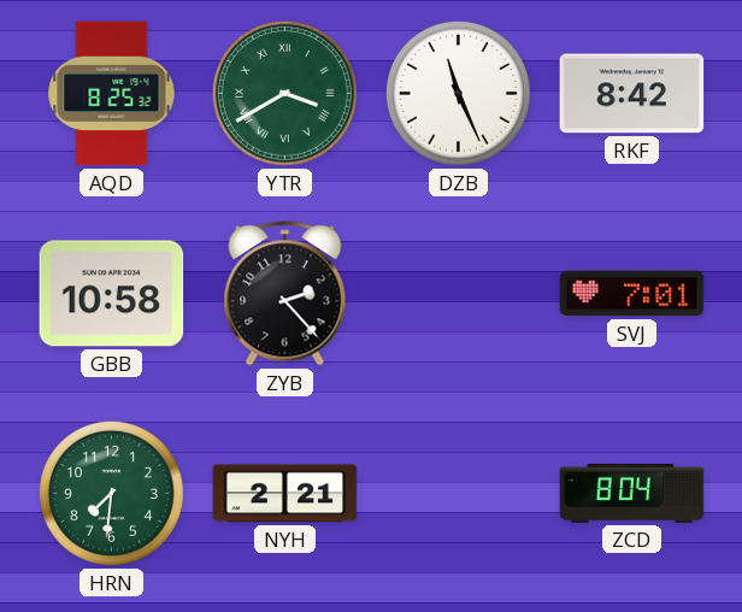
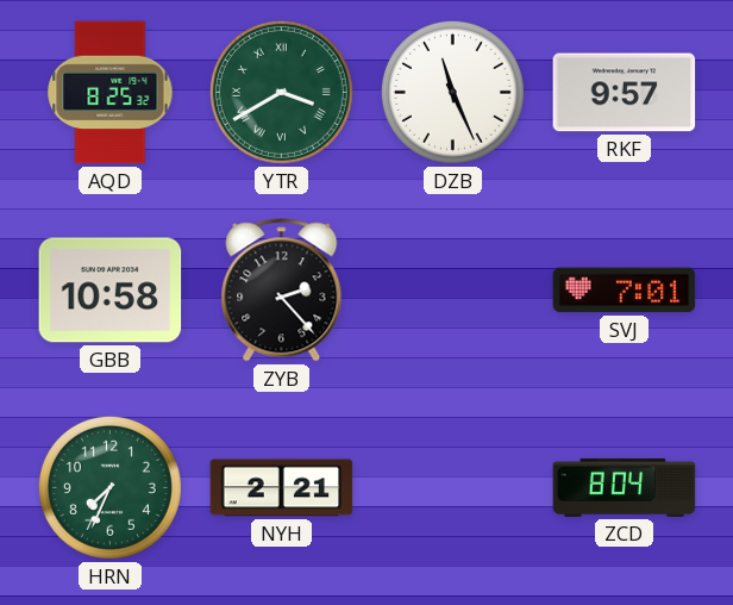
RKF: 8:42 -> 9:57 (625, 93)
HRN: 7:31 -> 7:34 (109, 487)
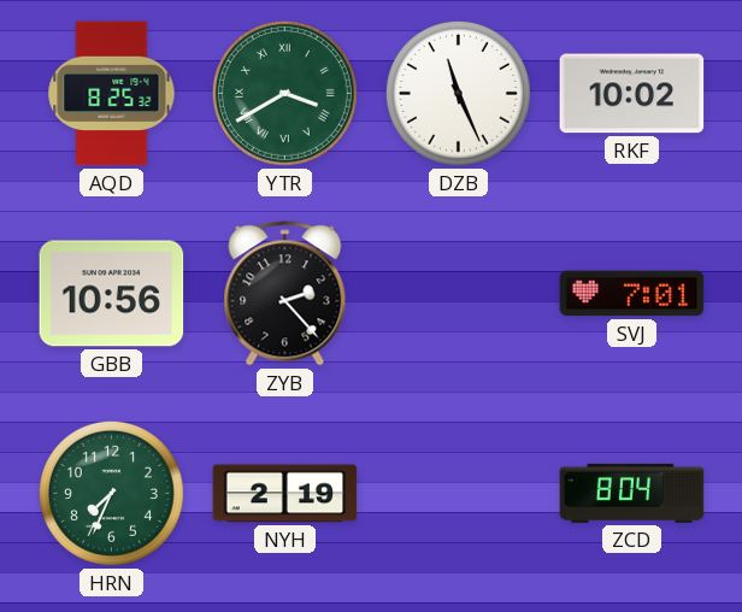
RKF: 9:57 -> 10:02 (632, 94)
GBB: 10:58 -> 10:56 (112, 294)
NYH: 2:21 -> 2:19 (285, 494)
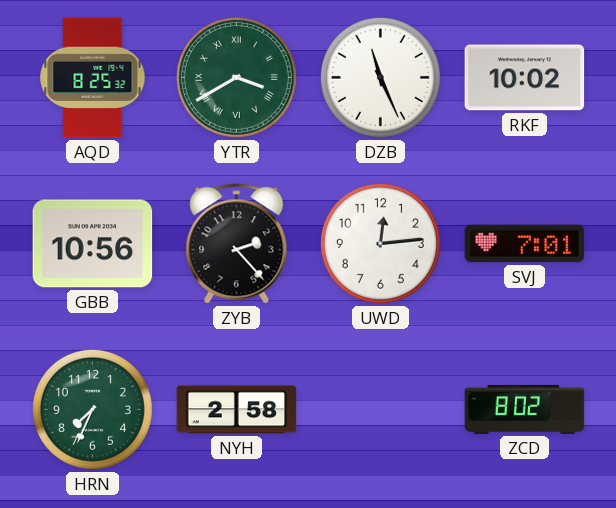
UWD: none -> 12:14 (380, 243)
NYH: 2:19 -> 2:58 (237, 410)
ZCD: 8:04 -> 8:02 (525, 409)
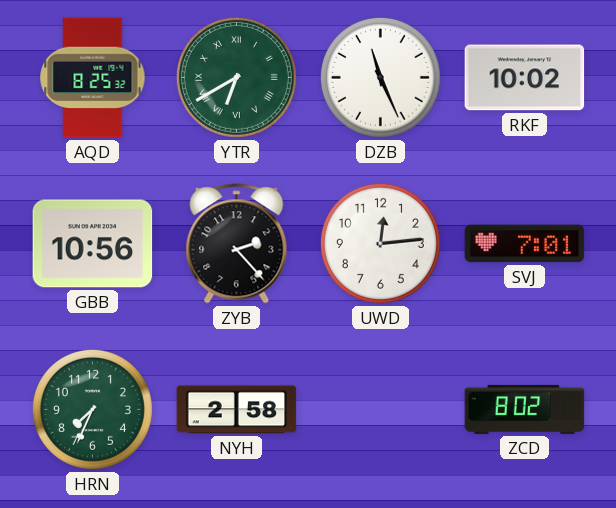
YTR: 3:40 -> 6:40 (236, 77)
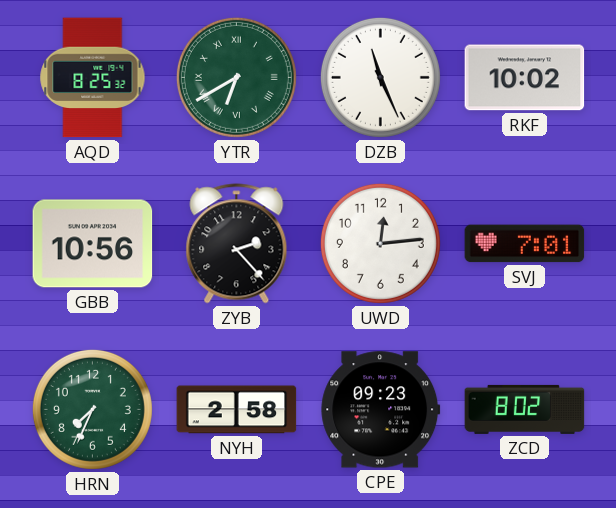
CPE: none -> 09:23 (381, 410)
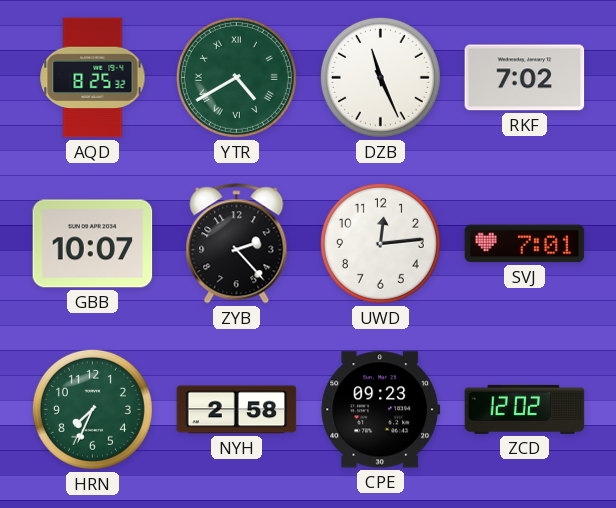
YTR: 6:40 -> 4:40 (236, 77)
RKF: 10:02 -> 7:02 (525, 78)
GBB: 10:56 -> 10:07 (93, 244)
ZCD: 8:02 -> 12:02 (525, 409)
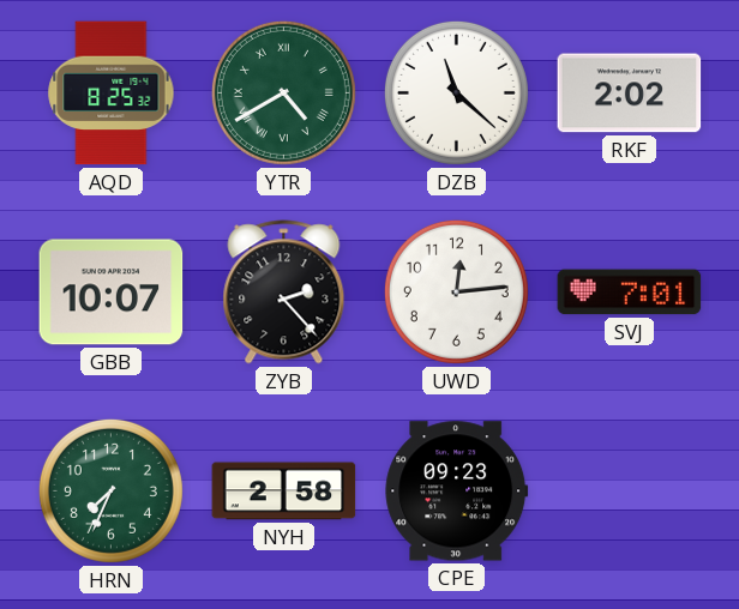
DZB: 11:26 -> 11:22 (456, 92)
RKF: 7:02 -> 2:02 (630, 94)
ZCD: 12:02 -> none (525, 409)
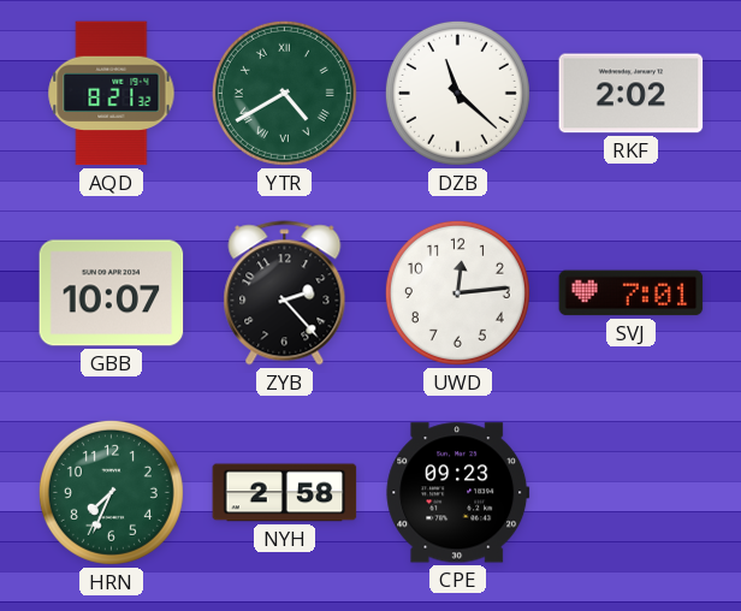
AQD: 8:25 -> 8:21 (112, 94)
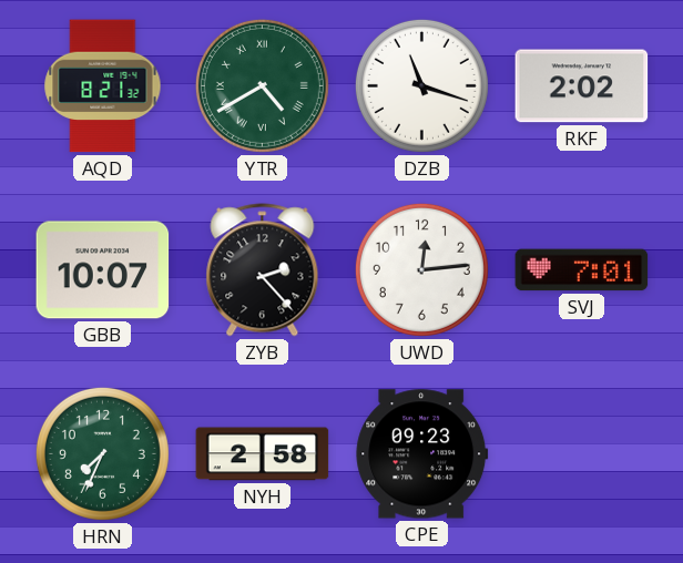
DZB: 11:22 -> 11:18 (421, 85)
